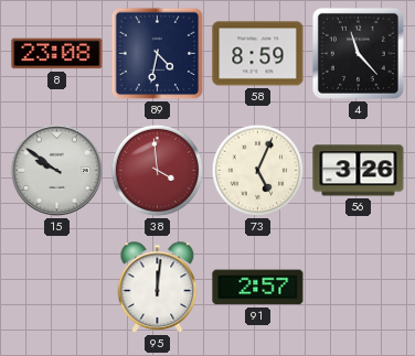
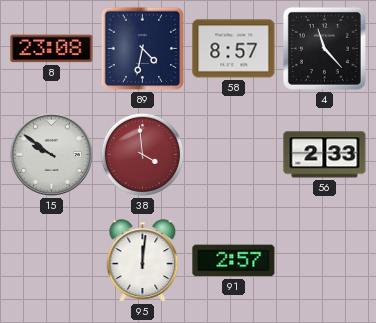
58: 8:59 -> 8:57 (234, 49)
73: 5:04 -> none (258, 171)
56: 3:26 -> 2:33 (325, 155)
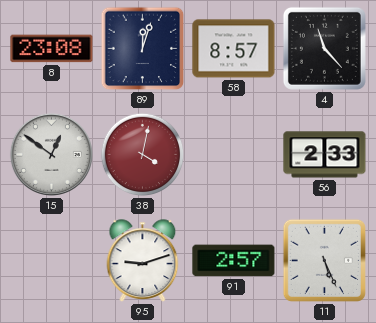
89: 4:32 -> 12:03 (143, 49)
15: 9:51 -> 12:51 (51, 154)
38: 3:59 -> 4:02 (143, 155)
95: 12:01 -> 9:12 (143, 261)
11: none -> 5:26 (324, 260)
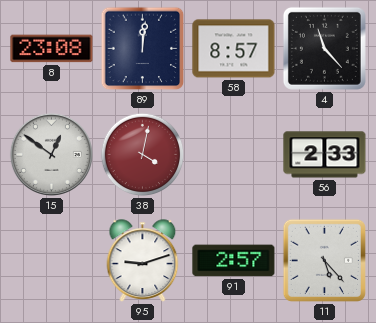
89: 12:03 -> 12:01 (143, 49)
11: 5:26 -> 5:23 (324, 260)
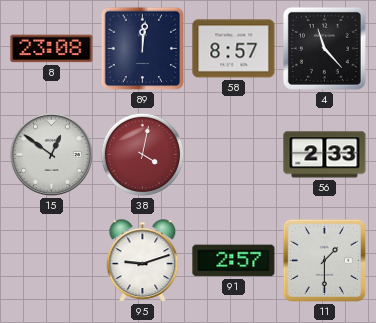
11: 5:23 -> 1:30 (324, 260)
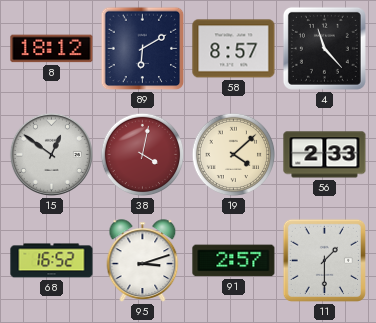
8: 23:08 -> 18:12 (52, 49)
89: 12:01 -> 6:10 (143, 49)
19: none -> 4:08 (234, 155)
68: none -> 16:52 (52, 261)
95: 9:12 -> 3:12 (143, 261)
